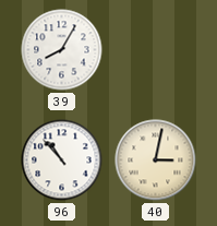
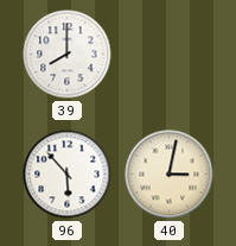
39: 8:05 -> 8:00 (68, 55)
96: 10:53 -> 5:53 (68, 175)
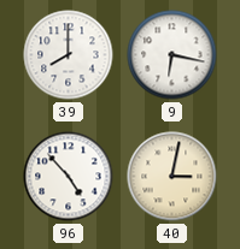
9: none -> 6:17 (172, 55)
96: 5:53 -> 4:53 (69, 177)
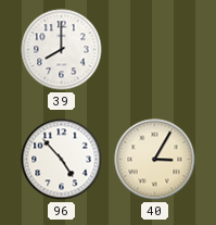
9: 6:17 -> none (172, 55)
40: 3:02 -> 3:05 (155, 160)
